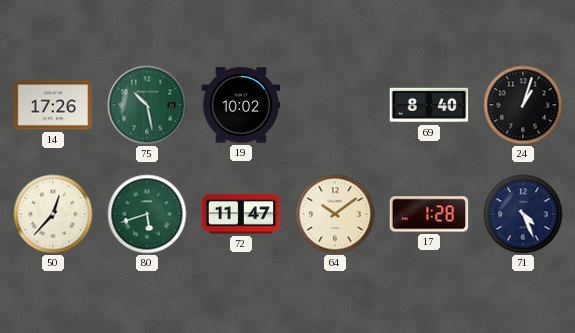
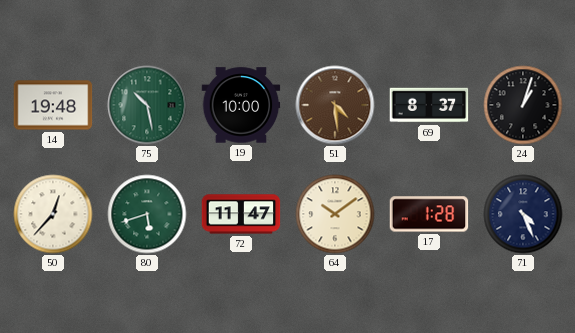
14: 17:26 -> 19:48 (53, 105)
19: 10:02 -> 10:00 (241, 105)
51: none -> 4:29 (335, 105)
69: 8:40 -> 8:37 (429, 105)
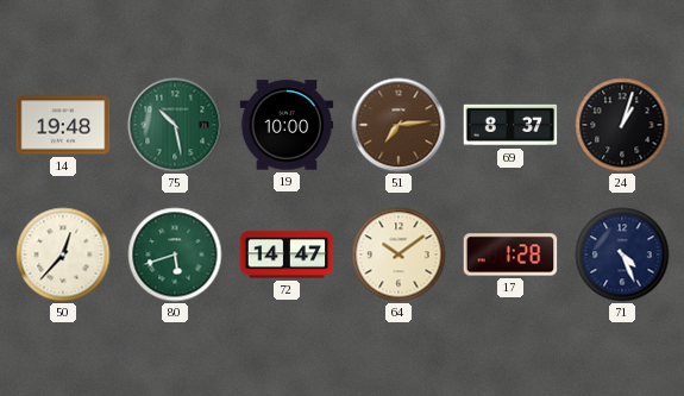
51: 4:29 -> 7:14 (399, 125)
72: 11:47 -> 14:47 (287, 254)
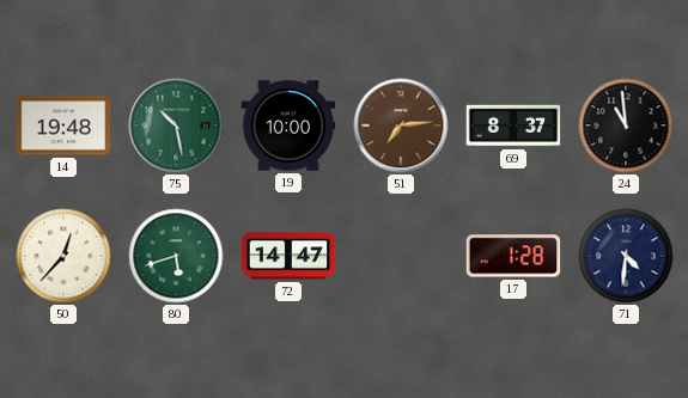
24: 1:03 -> 10:59 (626, 125)
64: 10:09 -> none (399, 254)
71: 4:26 -> 4:31 (626, 256)
